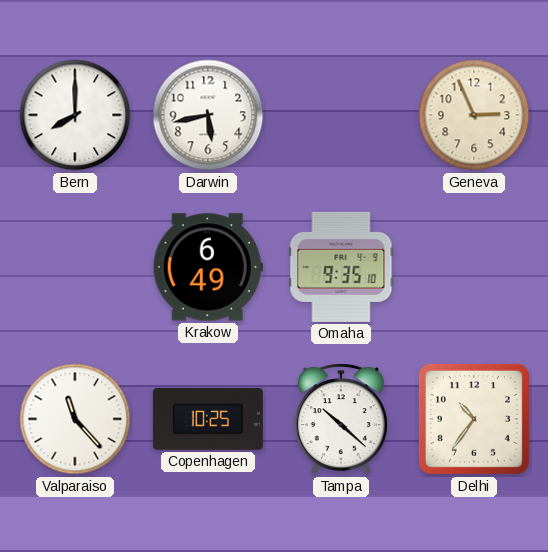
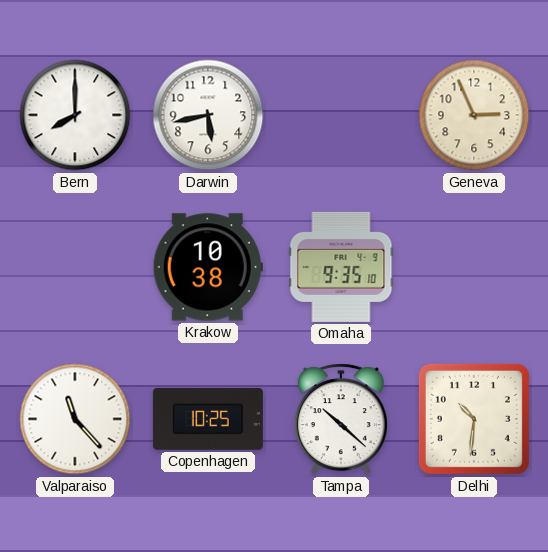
Krakow: 6:49 -> 10:38 (208, 267)
Delhi: 10:36 -> 10:31 (474, 419)
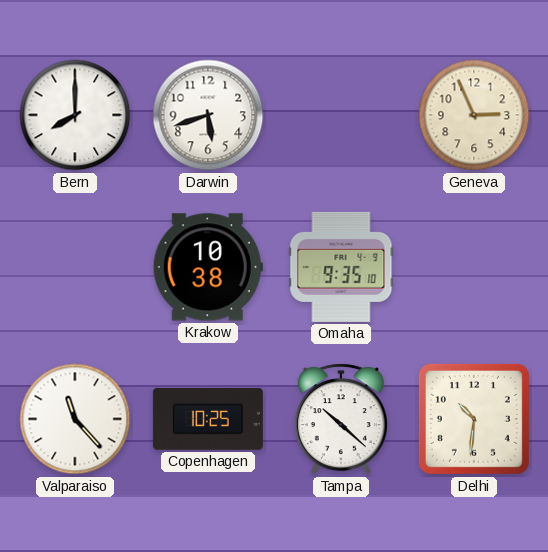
Darwin: 5:43 -> 5:42 (208, 115)
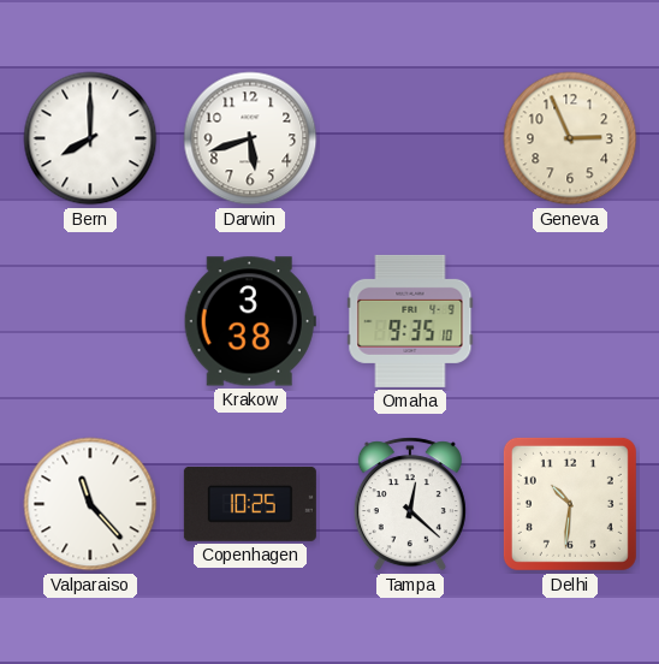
Krakow: 10:38 -> 3:38 (250, 321)
Tampa: 10:22 -> 12:22 (410, 504)
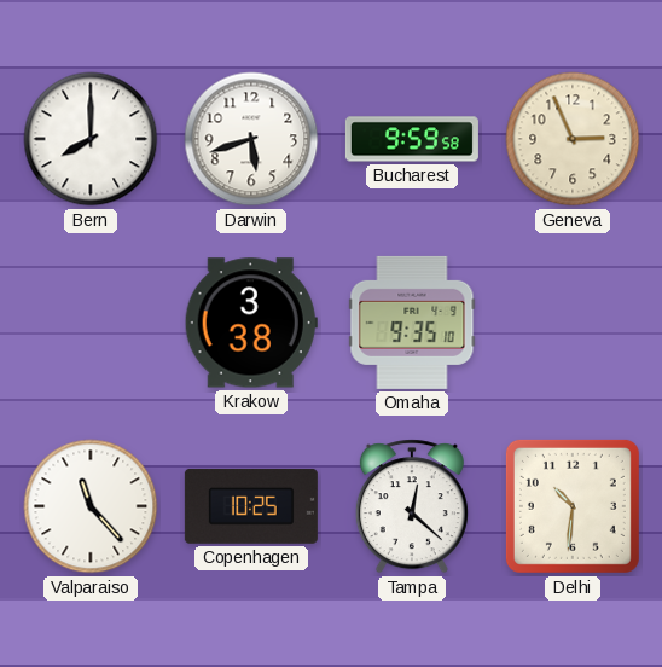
Bucharest: none -> 9:59 (412, 139)
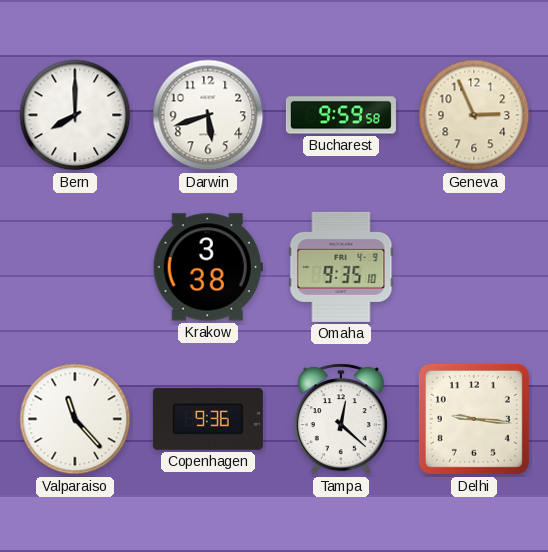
Copenhagen: 10:25 -> 9:36 (208, 419)
Delhi: 10:31 -> 9:16 (474, 419)
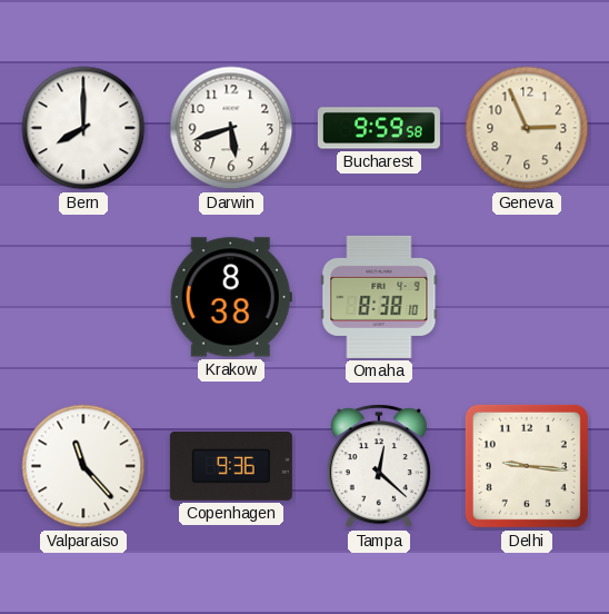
Krakow: 3:38 -> 8:38 (231, 297)
Omaha: 9:35 -> 8:38 (379, 297)
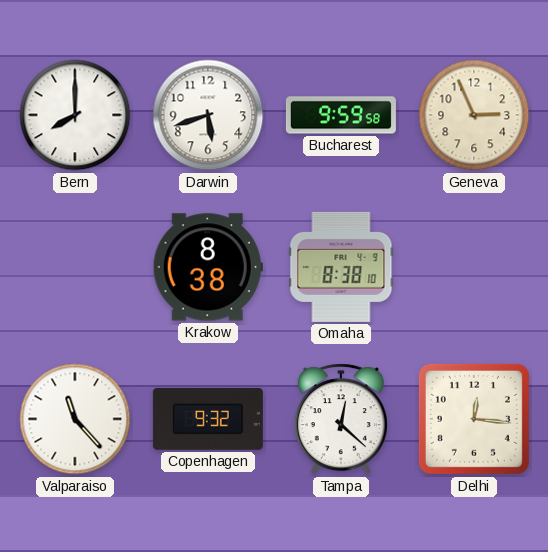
Copenhagen: 9:36 -> 9:32 (208, 419)
Delhi: 9:16 -> 12:16 (474, 419)
